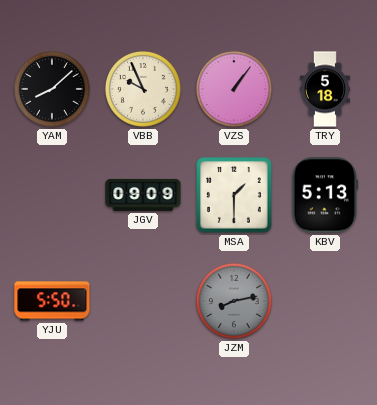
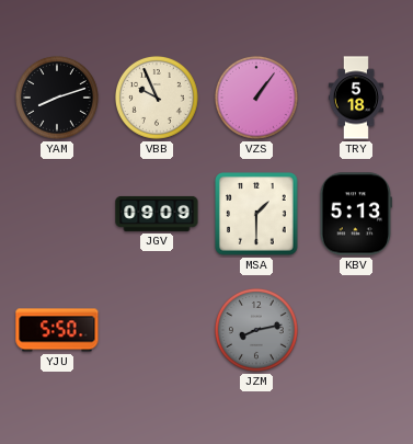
YAM: 8:08 -> 8:12 (57, 98)
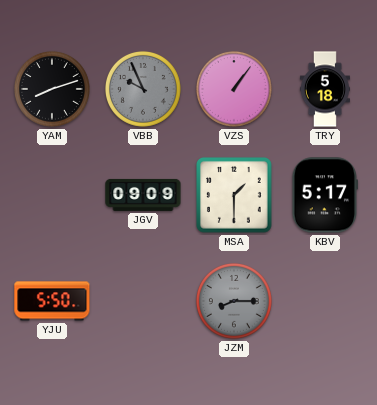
VBB dial: cream -> grey (143, 89)
KBV: 5:13 -> 5:17 (324, 195)
JZM: 8:13 -> 8:15 (234, 301)
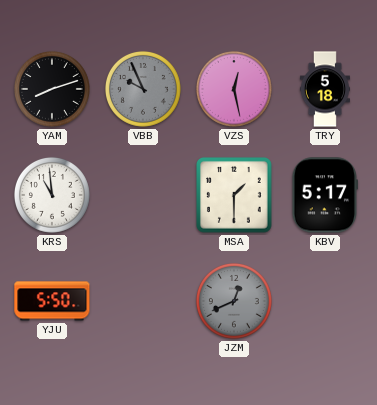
VZS: 1:06 -> 12:28 (234, 89)
KRS: none -> 10:59 (52, 195)
JGV: 09:09 -> none (143, 195)
JZM: 8:15 -> 12:41 (234, 301)
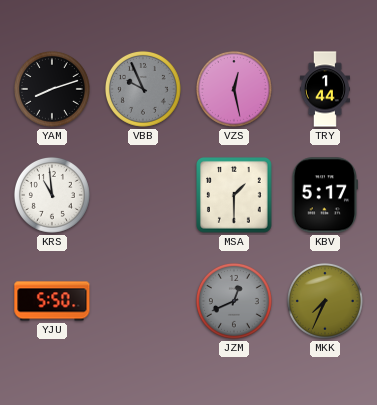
TRY: 5:18 -> 1:44 (325, 89)
MKK: none -> 7:34 (325, 301)
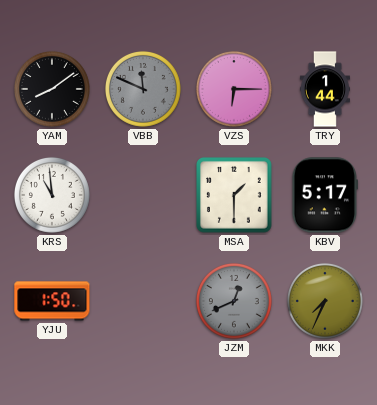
YAM: 8:12 -> 8:09 (52, 89)
VBB: 9:56 -> 11:49 (143, 89)
VZS: 12:28 -> 6:15 (234, 89)
YJU: 5:50 -> 1:50 (52, 301)
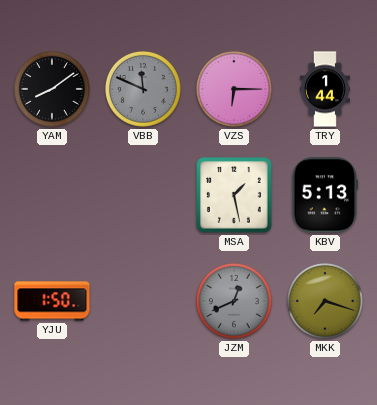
KRS: 10:59 -> none (52, 195)
MSA: 1:30 -> 1:28 (235, 196)
KBV: 5:17 -> 5:13 (324, 195)
MKK: 7:34 -> 7:18 (325, 301)
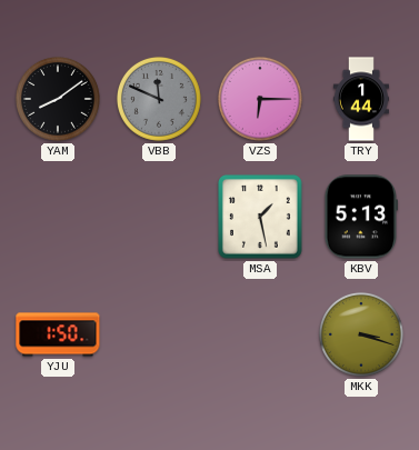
JZM: 12:41 -> none (234, 301)
MKK: 7:18 -> 3:18 (361, 334)
